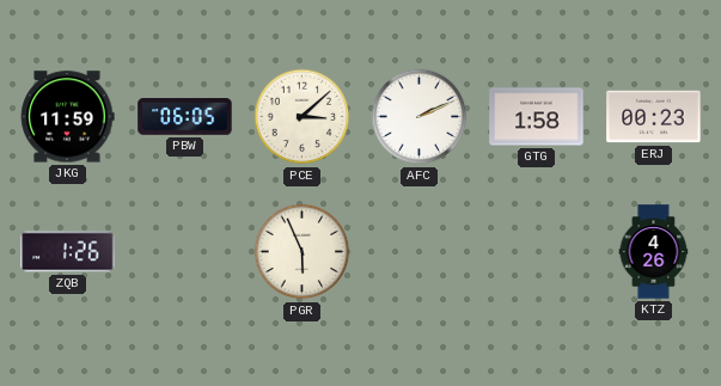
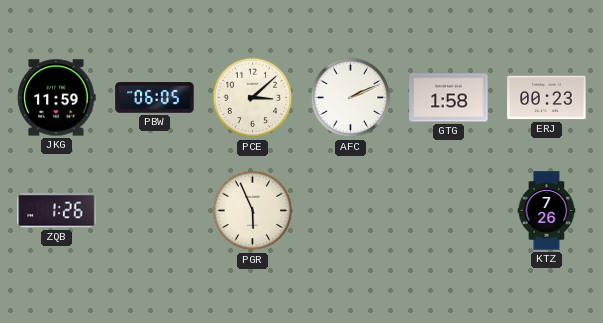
KTZ: 4:26 -> 7:26 (547, 211)
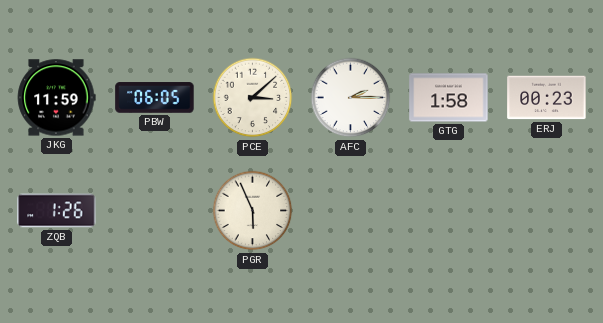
AFC: 2:11 -> 2:15 (351, 98)
KTZ: 7:26 -> none (547, 211)
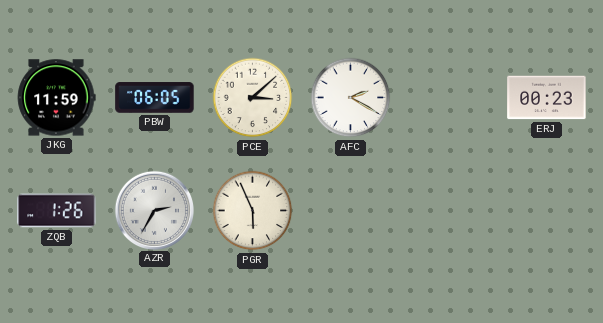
AFC: 2:15 -> 2:20 (351, 98)
GTG: 1:58 -> none (449, 98)
AZR: none -> 2:35 (154, 210)
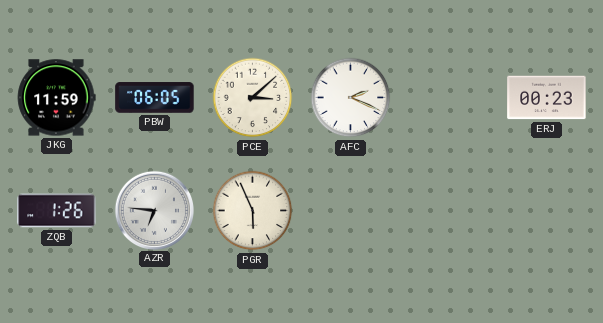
AFC: 2:20 -> 2:19 (351, 98)
AZR: 2:35 -> 6:46 (154, 210)
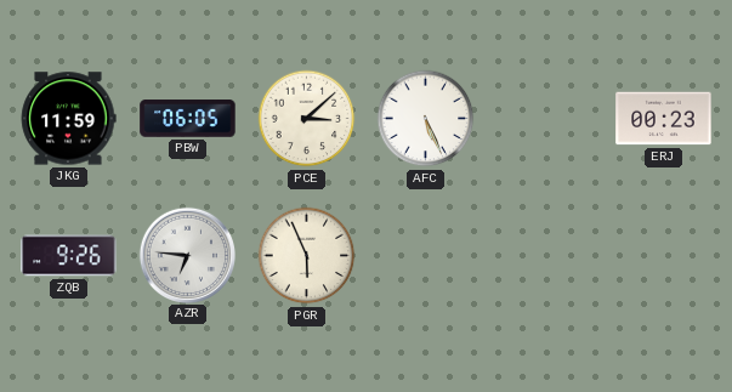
AFC: 2:19 -> 5:26 (426, 119)
ZQB: 1:26 -> 9:26 (69, 256)
